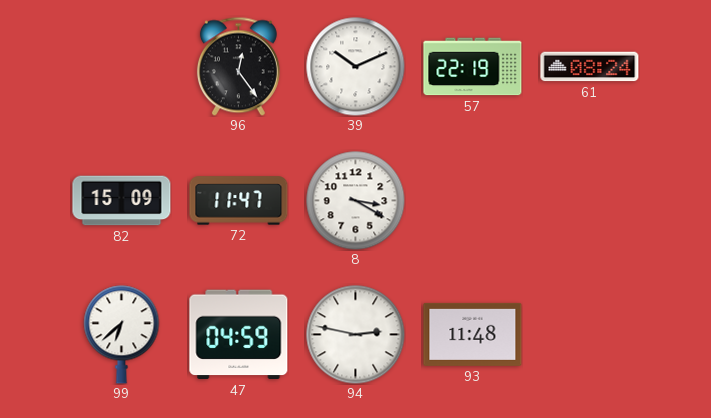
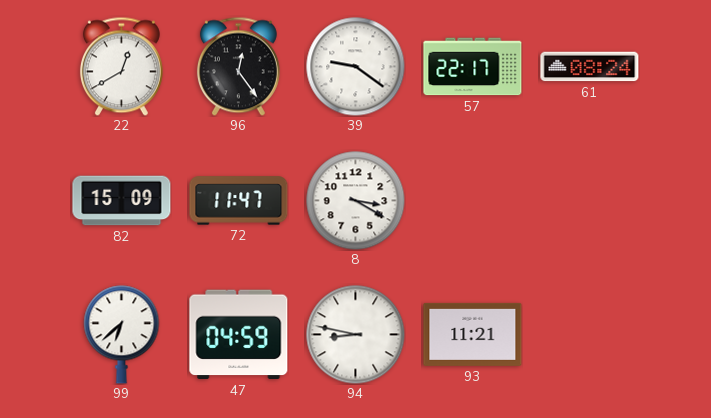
22: none -> 12:40 (121, 66)
39: 10:11 -> 9:21 (356, 67)
57: 22:19 -> 22:17 (473, 67)
94: 2:47 -> 8:47 (356, 335)
93: 11:48 -> 11:21 (473, 334)
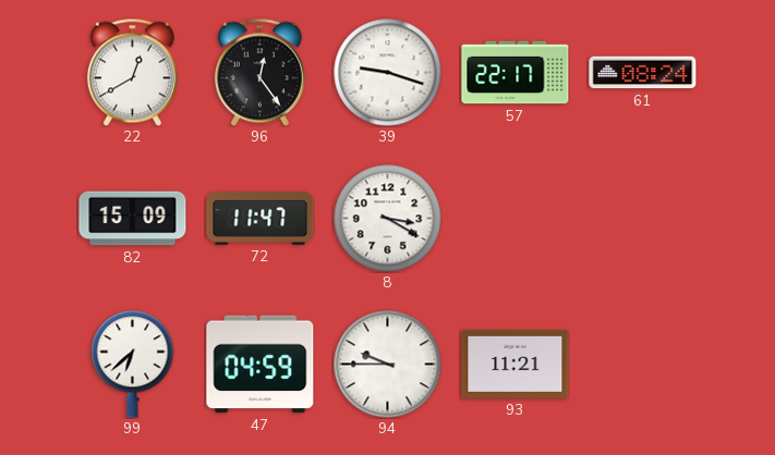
39: 9:21 -> 9:18 (388, 73)
94: 8:47 -> 9:45 (388, 365)
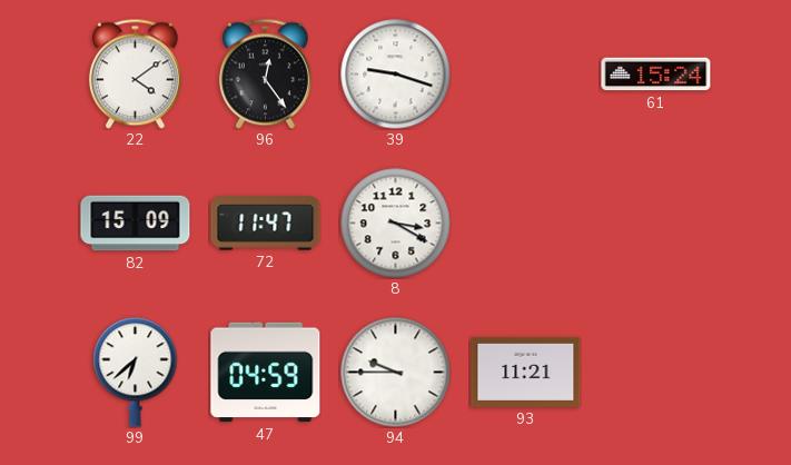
22: 12:40 -> 4:09 (135, 73)
57: 22:17 -> none (516, 73)
61: 08:24 -> 15:24 (656, 75)
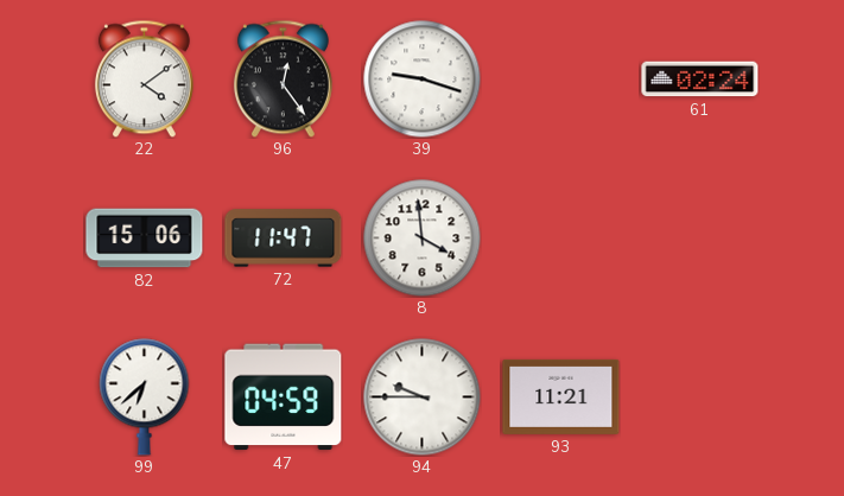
61: 15:24 -> 02:24 (700, 80)
82: 15:09 -> 15:06 (145, 239)
8: 3:20 -> 3:59 (423, 239)
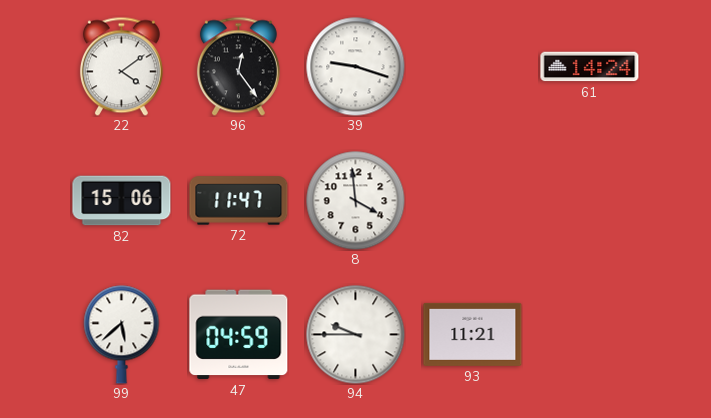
61: 02:24 -> 14:24 (590, 67)
99: 6:38 -> 5:38 (122, 335)
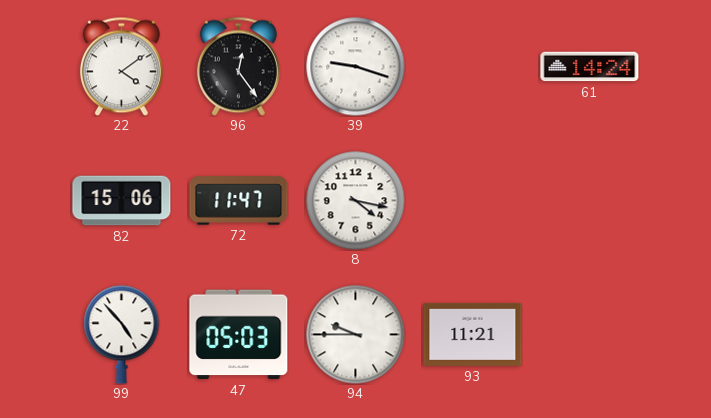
8: 3:59 -> 4:17 (356, 201)
99: 5:38 -> 4:53 (122, 335)
47: 04:59 -> 05:03 (239, 335)
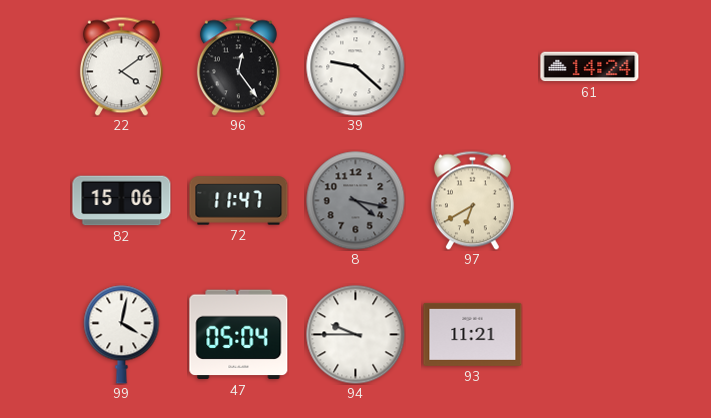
39: 9:18 -> 9:22 (356, 67)
8 dial: white -> grey (356, 201)
97: none -> 6:40 (472, 200)
99: 4:53 -> 4:02 (122, 335)
47: 05:03 -> 05:04 (239, 335)
